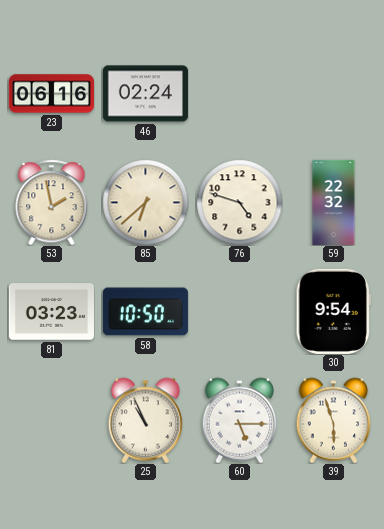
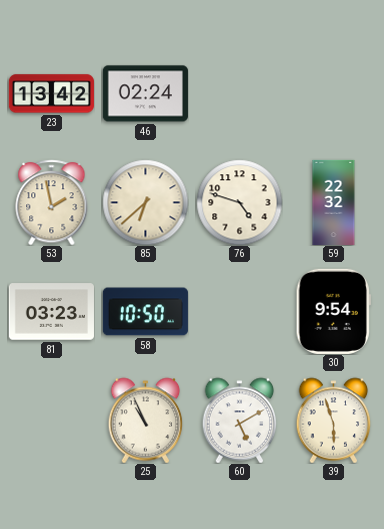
23: 06:16 -> 13:42 (51, 94)
60: 5:15 -> 5:10 (240, 420)
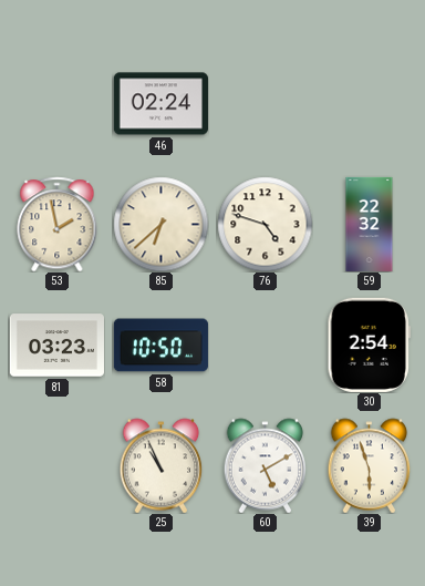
23: 13:42 -> none (51, 94)
30: 9:54 -> 2:54 (369, 345)
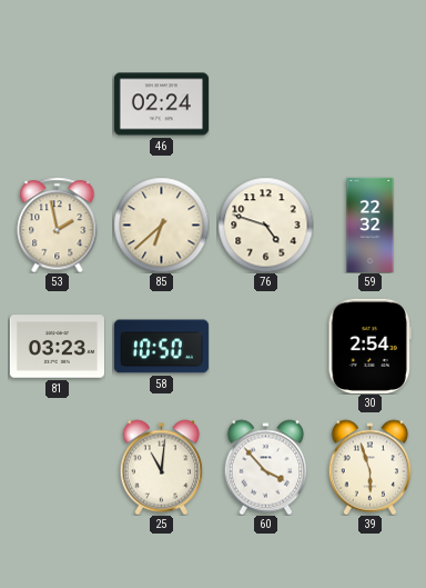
25: 10:56 -> 11:01 (162, 467)
60: 5:10 -> 3:53 (266, 467)
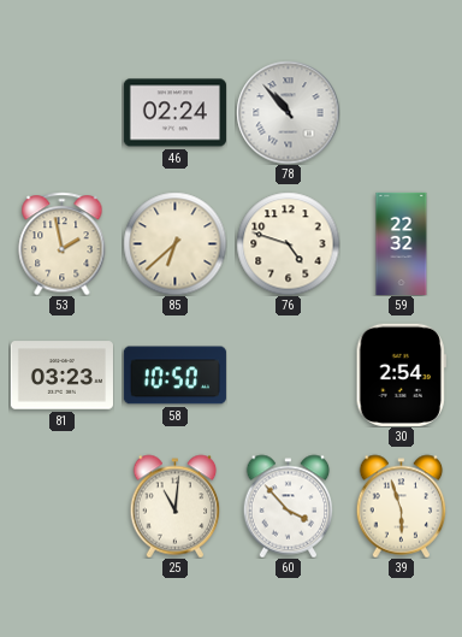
78: none -> 10:53 (288, 112)
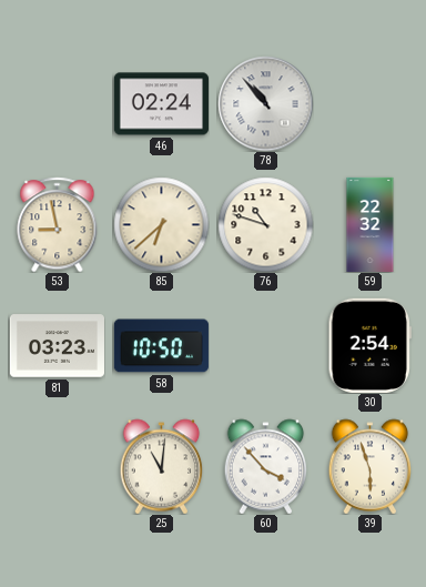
53: 1:58 -> 8:58 (58, 224)
76: 4:48 -> 10:48 (265, 224)
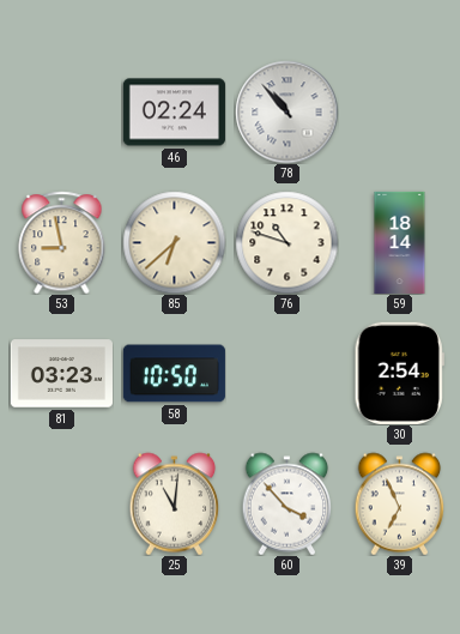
59: 22:32 -> 18:14 (400, 242)
39: 5:57 -> 6:56 (400, 503)
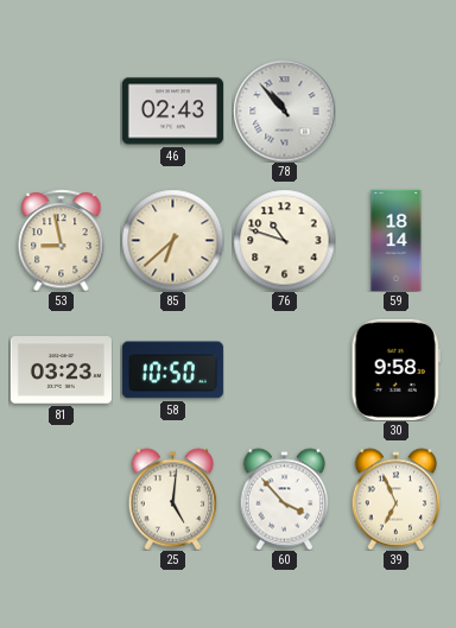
46: 02:24 -> 02:43 (172, 112)
30: 2:54 -> 9:58 (395, 369)
25: 11:01 -> 5:01 (173, 499)
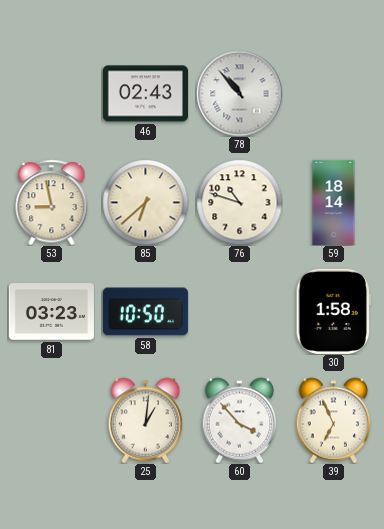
30: 9:58 -> 1:58 (333, 311)
25: 5:01 -> 1:01 (146, 420)
